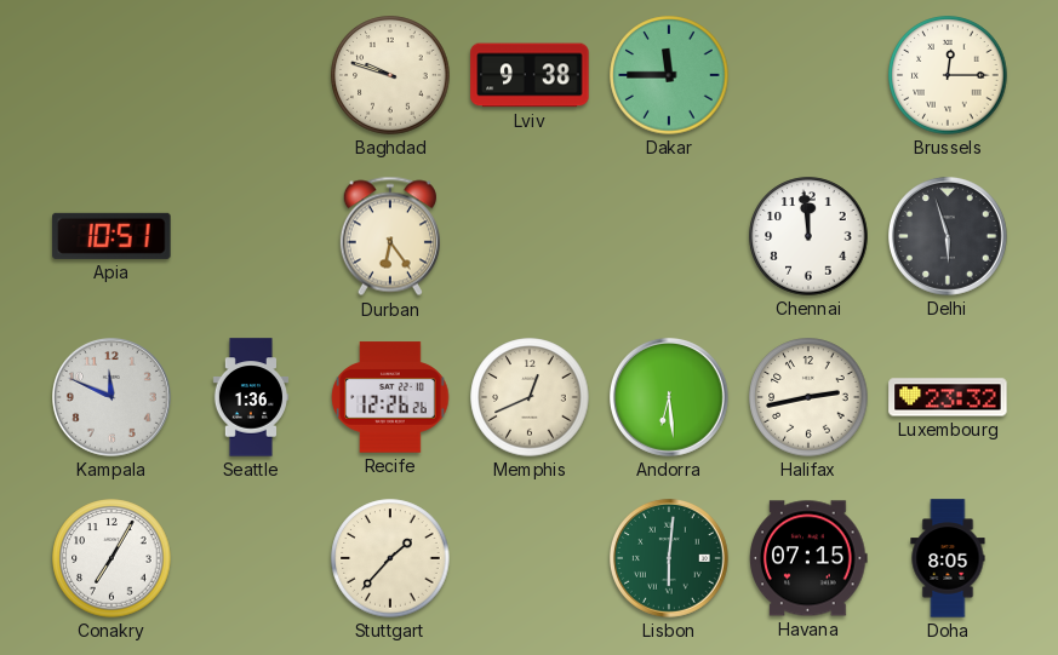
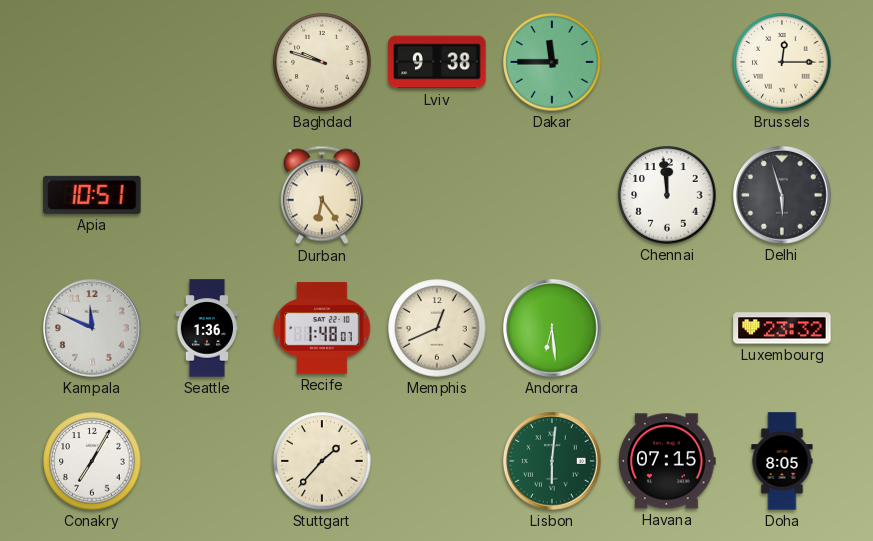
Recife: 12:26 -> 1:48 (322, 328)
Halifax: 2:43 -> none (808, 397)
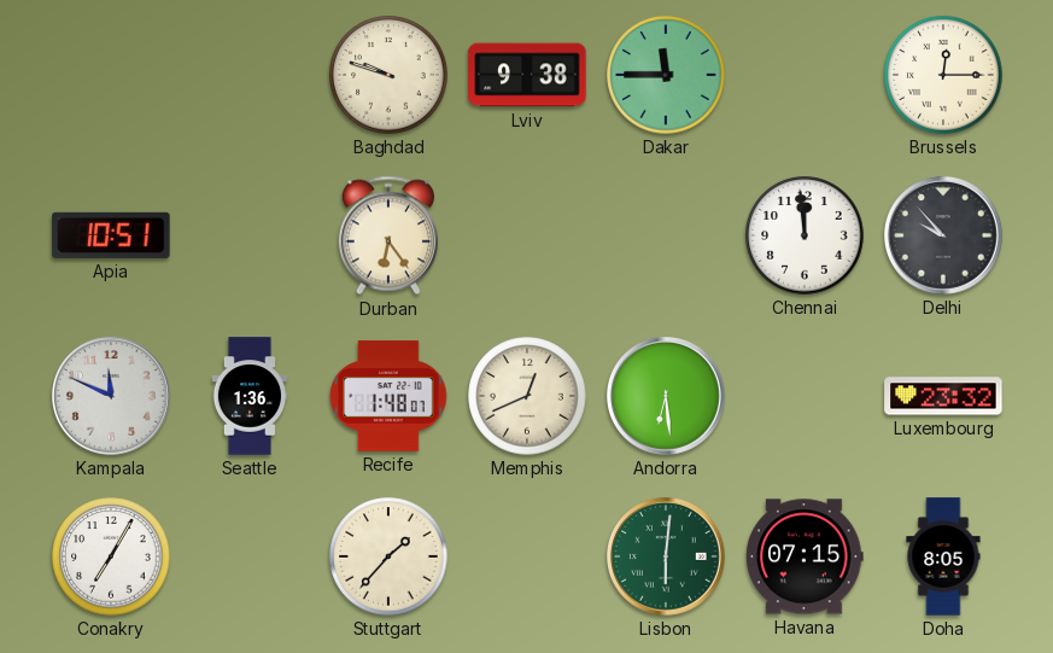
Delhi: 5:57 -> 9:53 (944, 237)
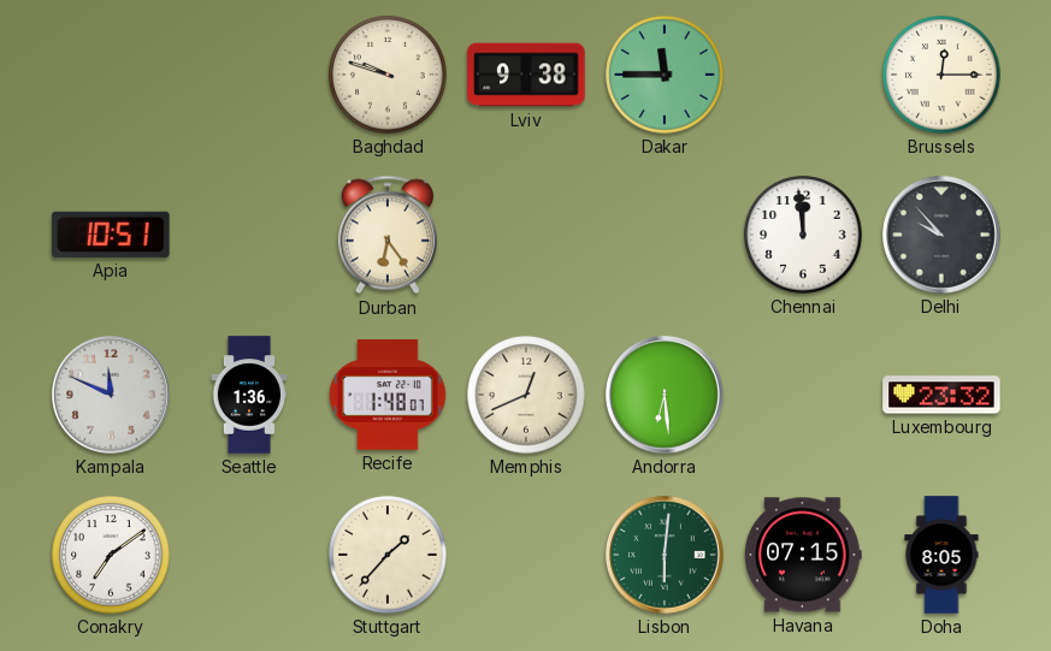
Conakry: 7:05 -> 7:09 (111, 555)
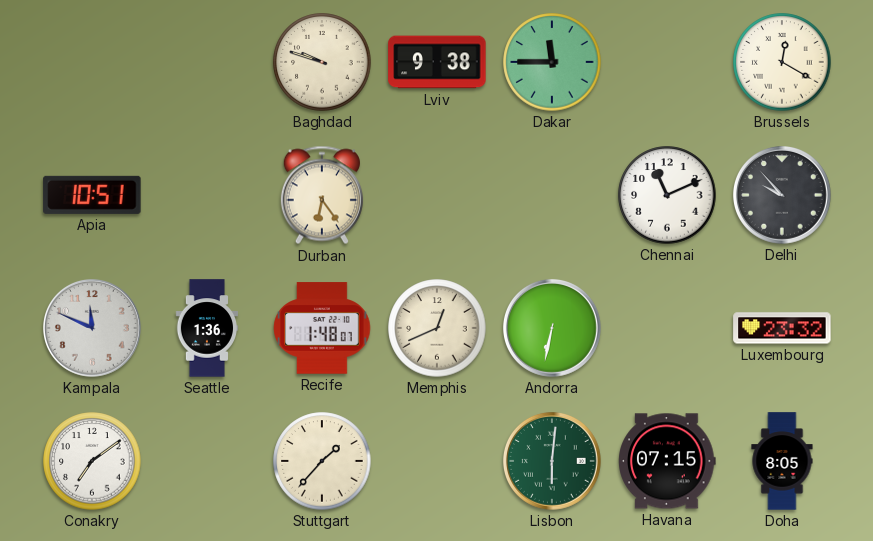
Brussels: 12:15 -> 12:20 (782, 62)
Chennai: 11:59 -> 11:11 (667, 195)
Andorra: 6:29 -> 6:32 (553, 329)
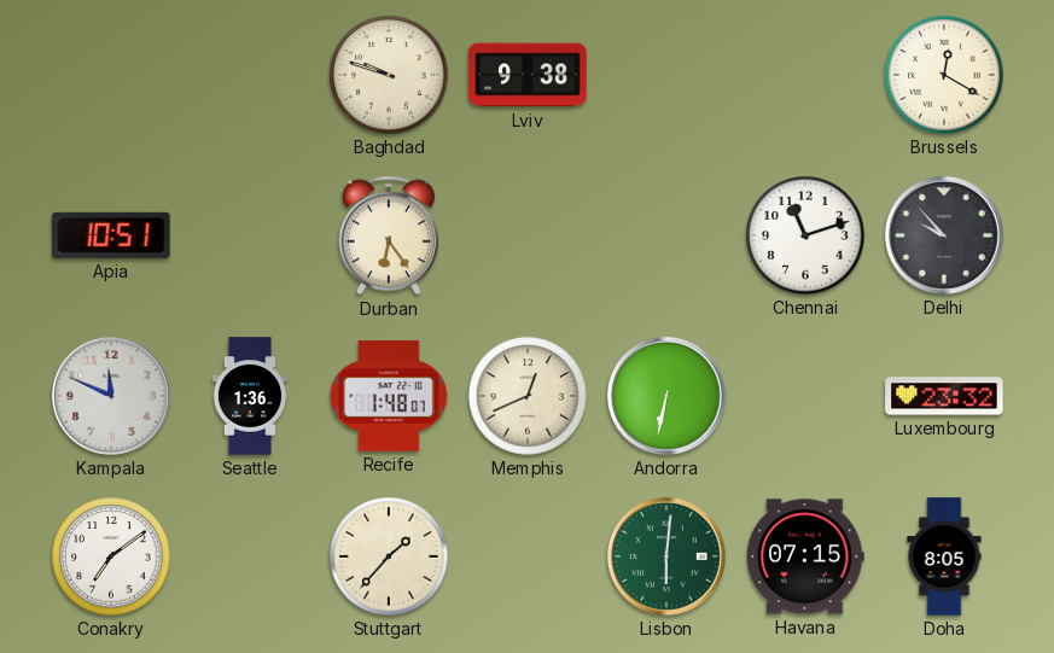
Dakar: 11:45 -> none (552, 62)
Chennai: 11:11 -> 11:12 (805, 235)
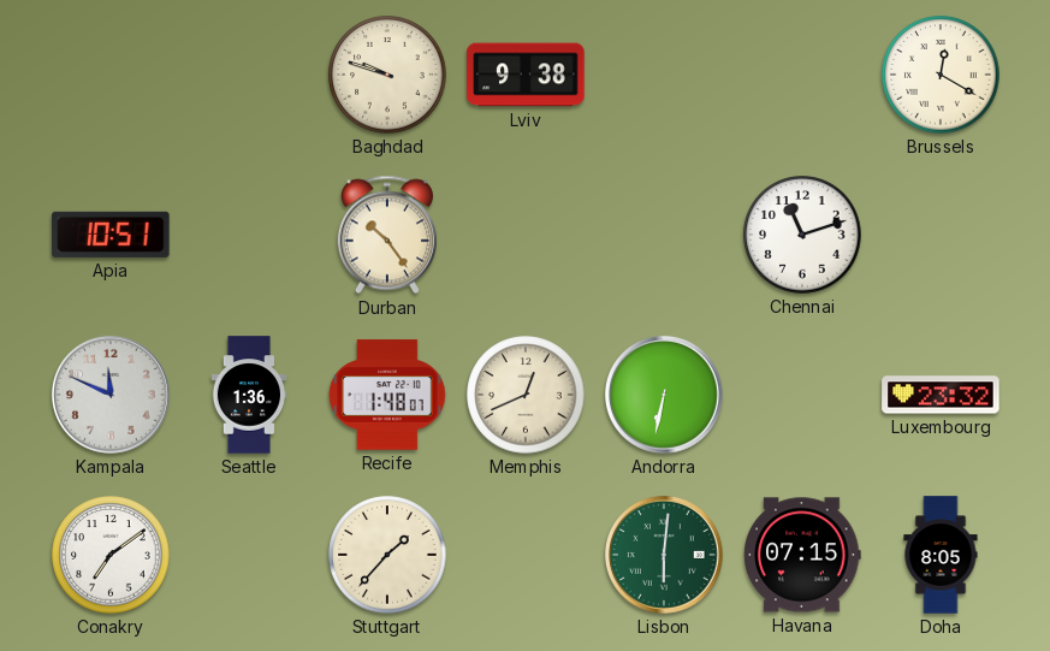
Durban: 6:24 -> 10:24 (387, 235)
Delhi: 9:53 -> none (945, 237)
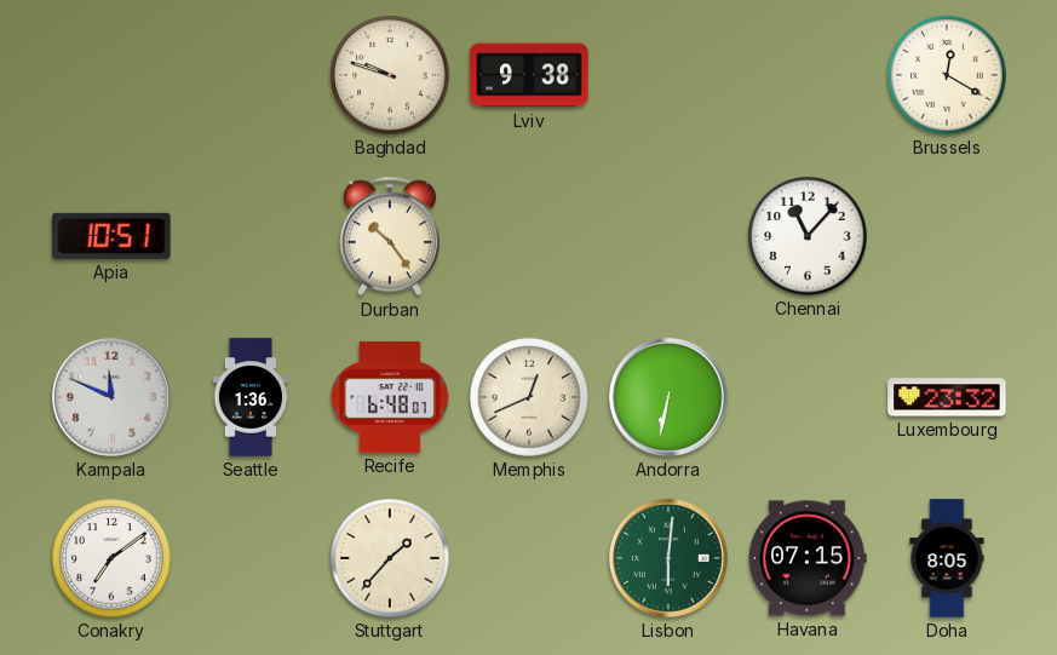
Chennai: 11:12 -> 11:07 (808, 236)
Recife: 1:48 -> 6:48 (390, 397)
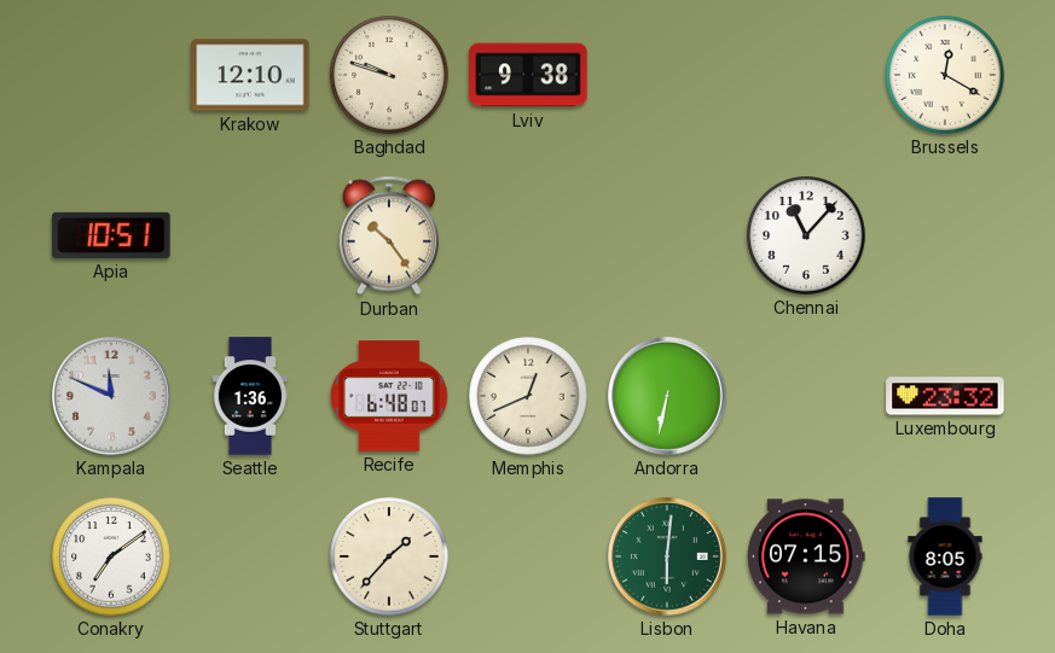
Krakow: none -> 12:10 (250, 75)
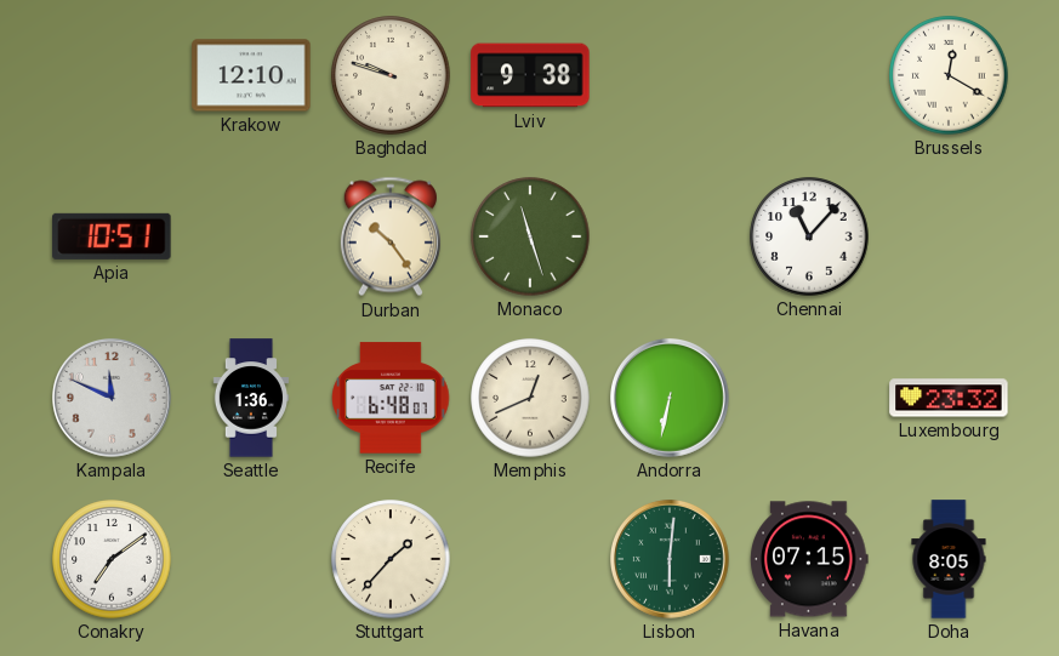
Monaco: none -> 11:27 (530, 236)
